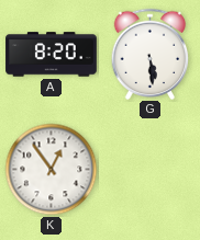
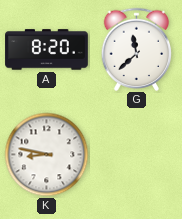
G: 5:29 -> 11:38 (137, 49)
K: 12:54 -> 8:47 (47, 155)
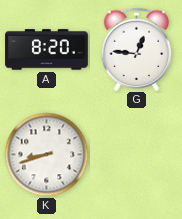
G: 11:38 -> 12:46 (137, 49)
K: 8:47 -> 8:42 (47, 155)
